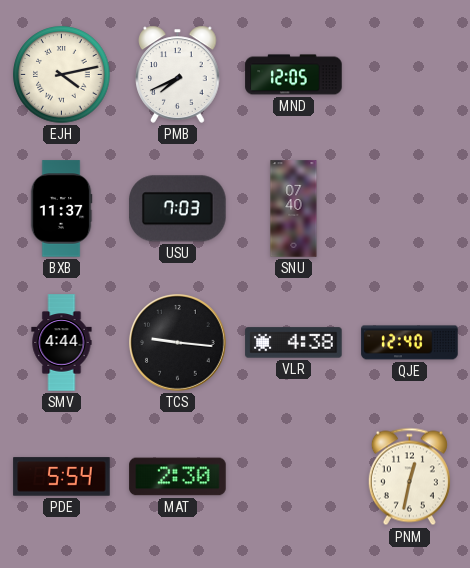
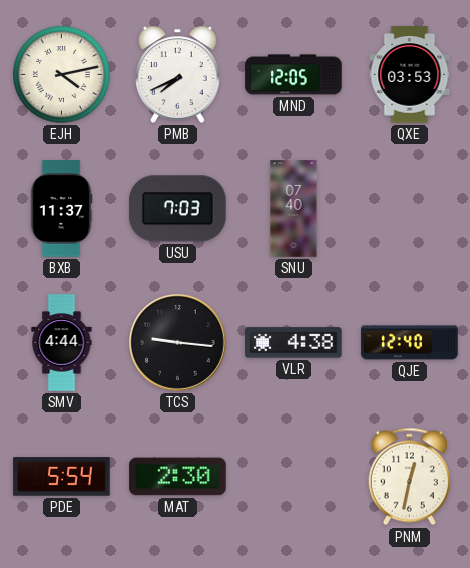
QXE: none -> 03:53 (410, 75)
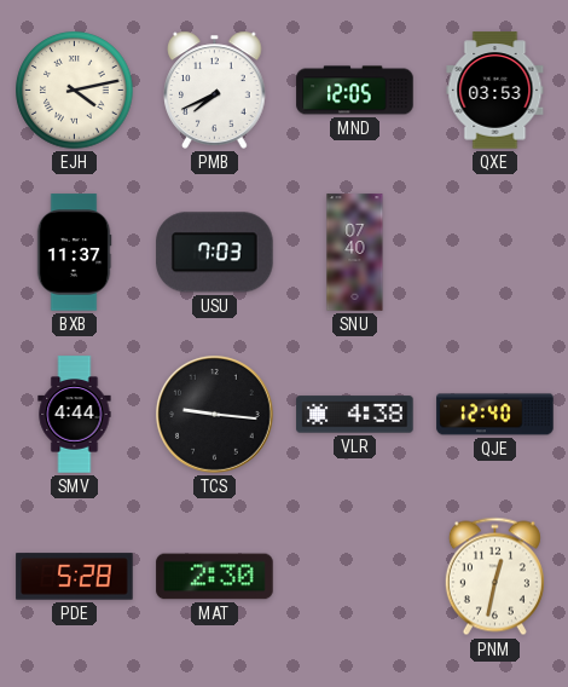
PDE: 5:54 -> 5:28 (75, 577)
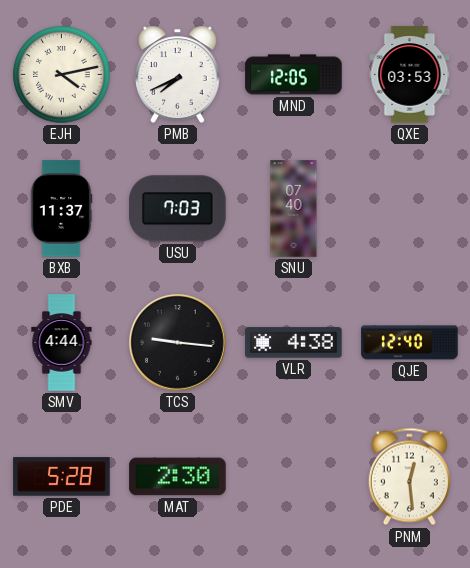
PNM: 12:32 -> 12:29 (409, 477)
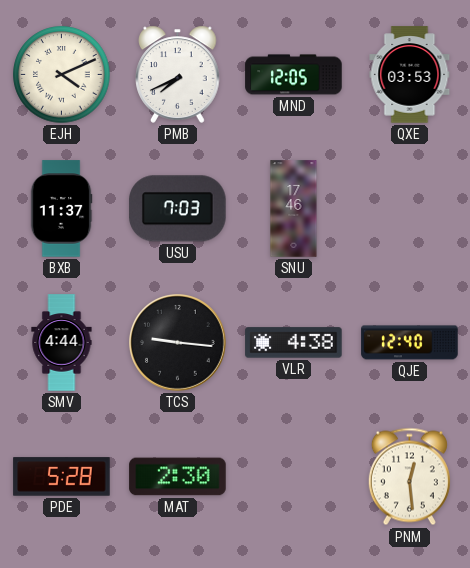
EJH: 4:13 -> 4:11 (62, 75)
SNU: 07:40 -> 17:46 (294, 209)
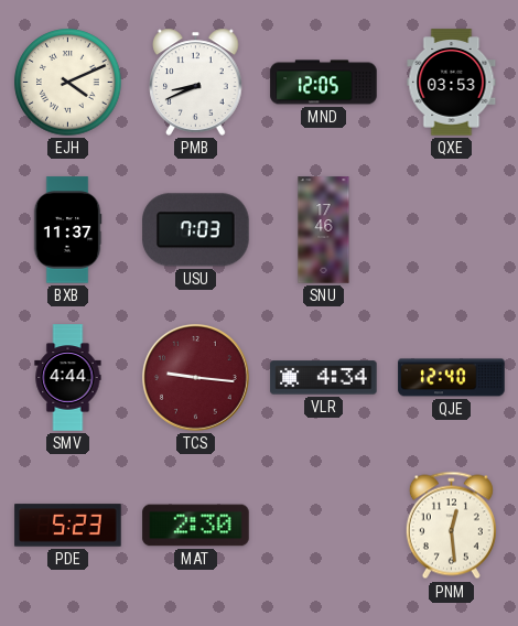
PMB: 7:41 -> 8:41 (196, 82)
TCS dial: black -> burgundy (196, 378)
VLR: 4:38 -> 4:34 (324, 378)
PDE: 5:28 -> 5:23 (68, 526)
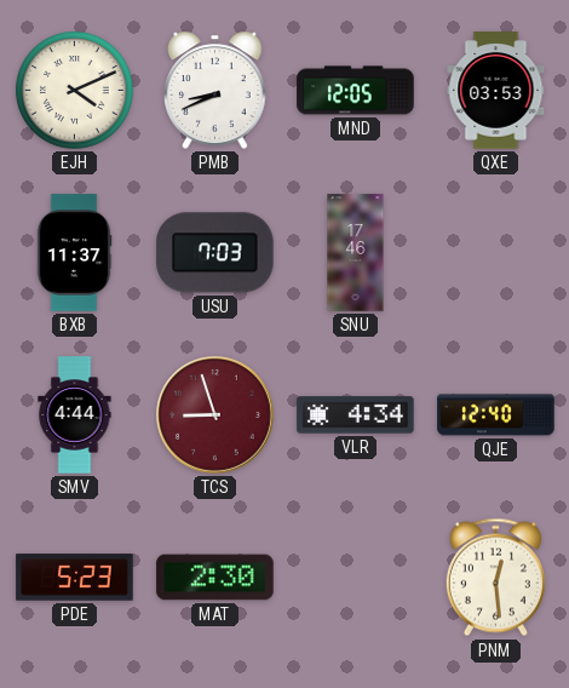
TCS: 9:16 -> 8:57 (215, 415)
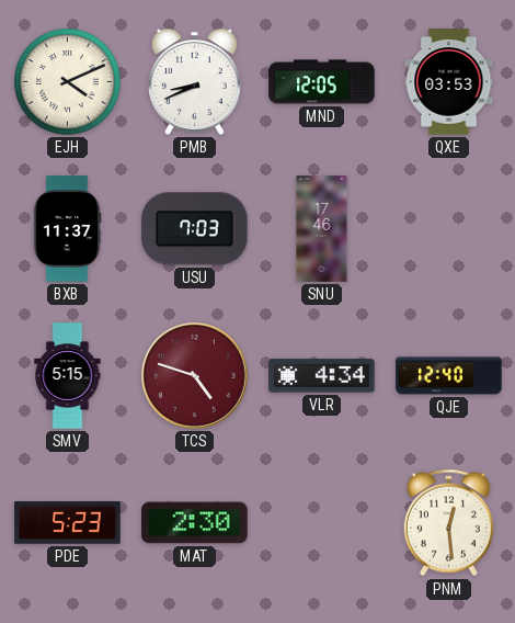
SMV: 4:44 -> 5:15 (68, 376)
TCS: 8:57 -> 4:48 (195, 376)
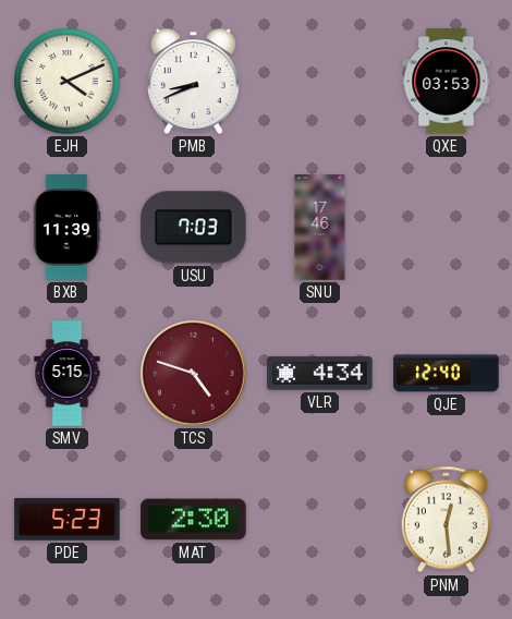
MND: 12:05 -> none (322, 82)
BXB: 11:37 -> 11:39 (66, 228)
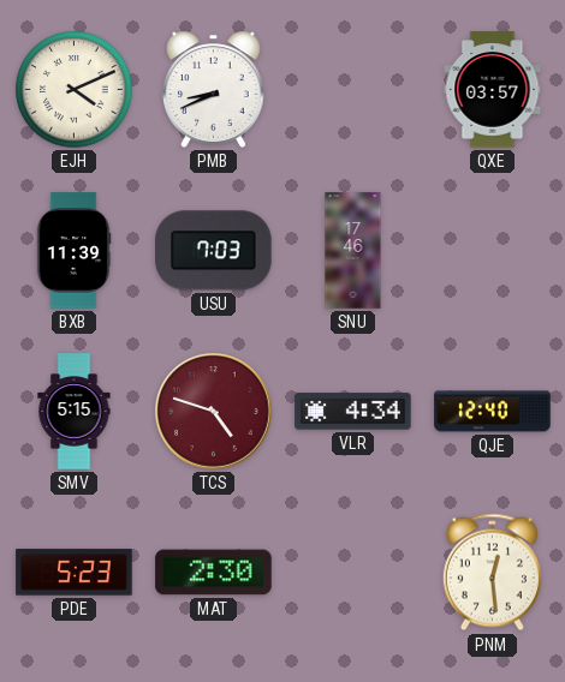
QXE: 03:53 -> 03:57 (493, 90)
